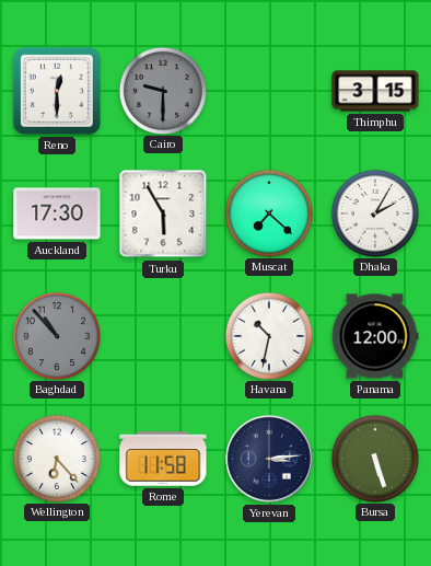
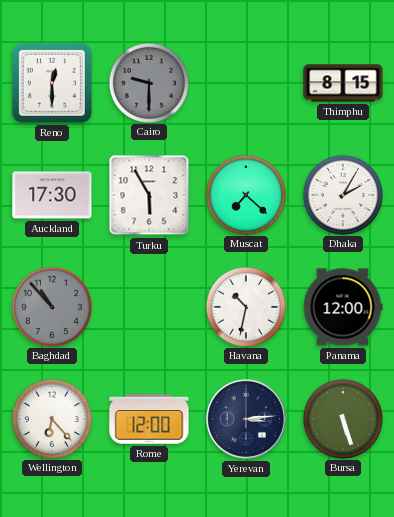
Thimphu: 3:15 -> 8:15 (343, 83)
Rome: 11:58 -> 12:00 (149, 419)
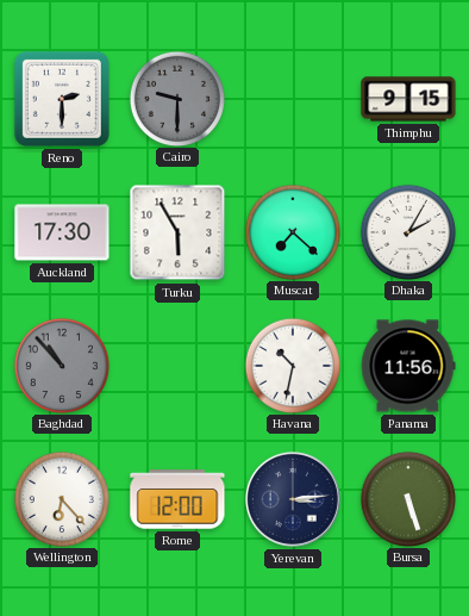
Reno: 12:30 -> 2:30 (62, 99)
Thimphu: 8:15 -> 9:15 (408, 99)
Panama: 12:00 -> 11:56 (408, 366)
